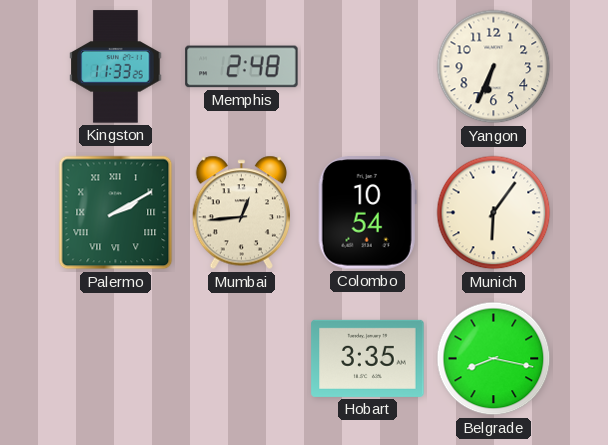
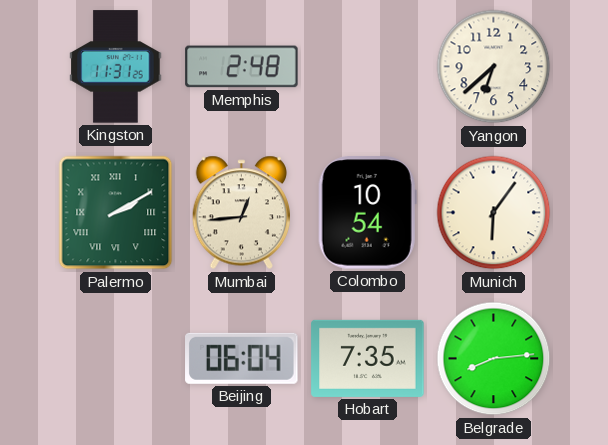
Kingston: 11:33 -> 11:31 (116, 67)
Yangon: 6:34 -> 6:38 (494, 67)
Beijing: none -> 06:04 (242, 358)
Hobart: 3:35 -> 7:35 (368, 358)
Belgrade: 8:17 -> 8:14 (494, 359)
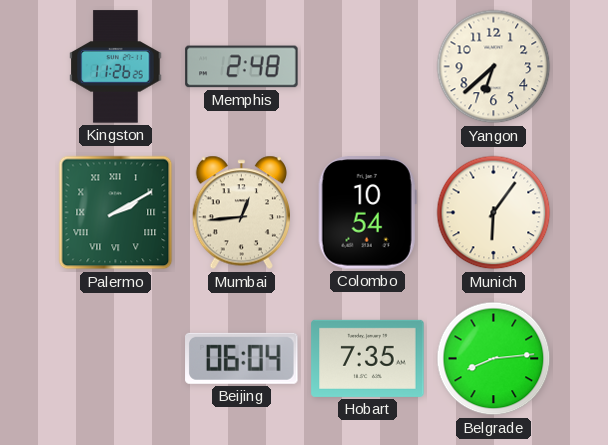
Kingston: 11:31 -> 11:26 (116, 67)
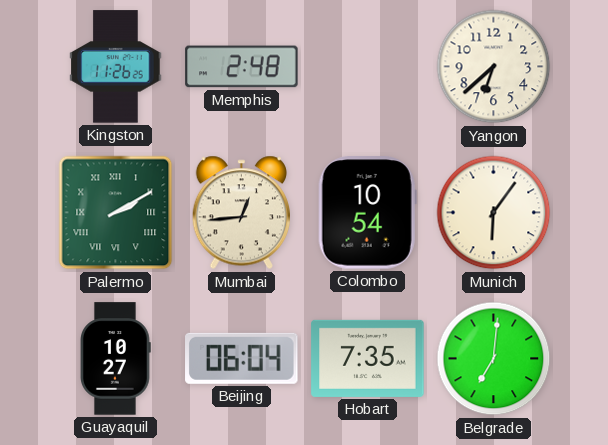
Guayaquil: none -> 10:27 (116, 359)
Belgrade: 8:14 -> 7:01 (494, 359)
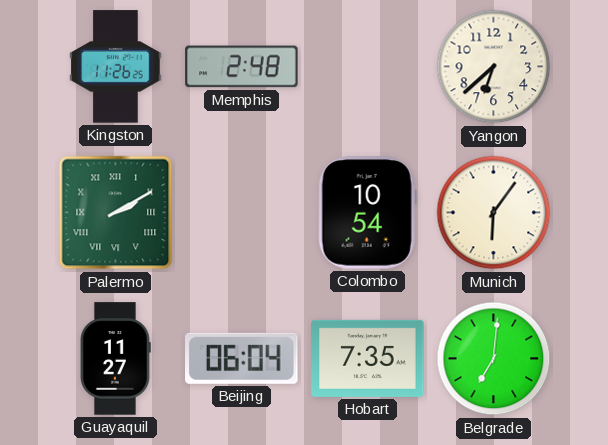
Mumbai: 12:44 -> none (241, 213)
Guayaquil: 10:27 -> 11:27 (116, 359)
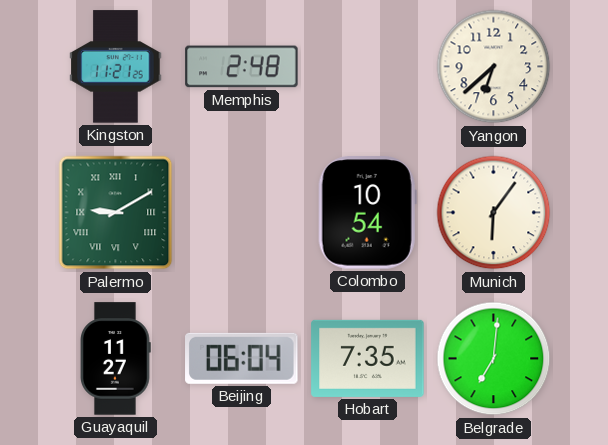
Kingston: 11:26 -> 11:21 (116, 67)
Palermo: 2:10 -> 9:10 (116, 213)
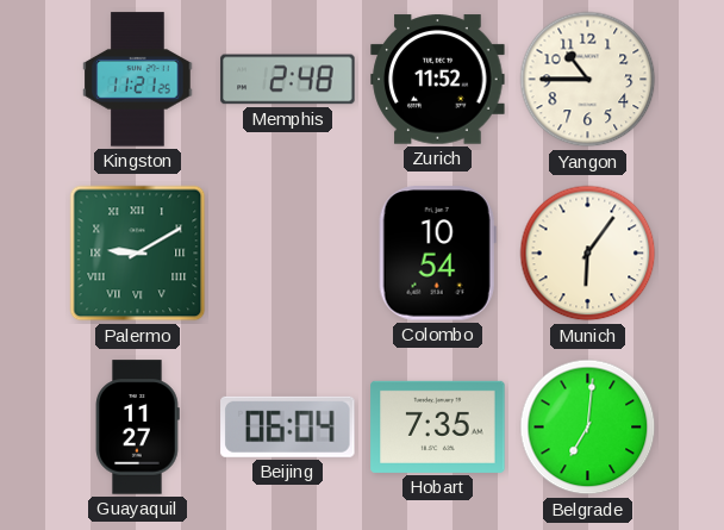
Zurich: none -> 11:52 (438, 80)
Yangon: 6:38 -> 10:45 (588, 80)
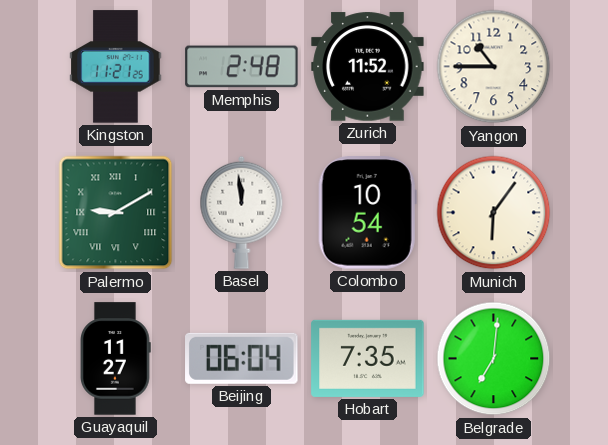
Basel: none -> 11:59 (242, 212)
